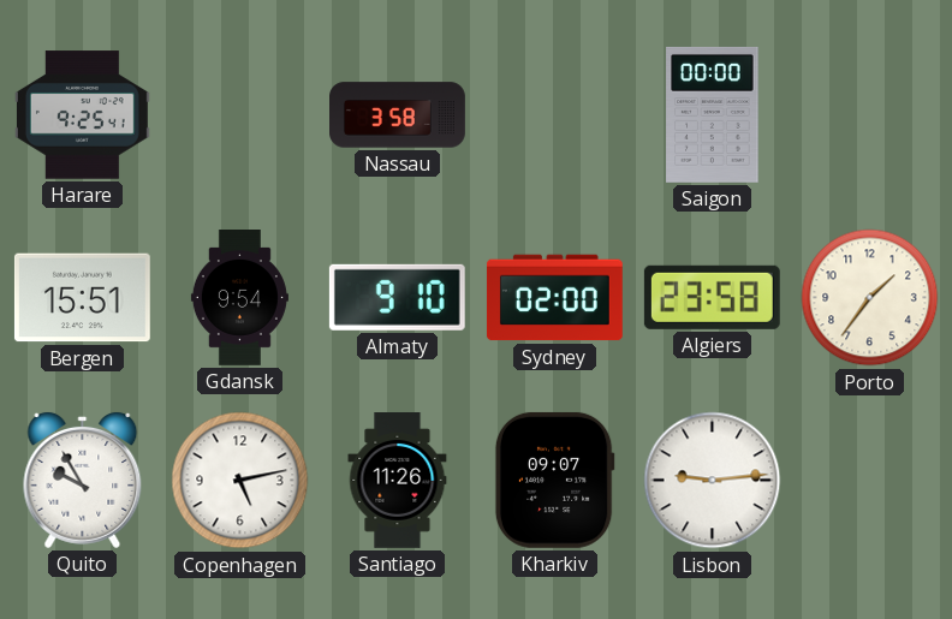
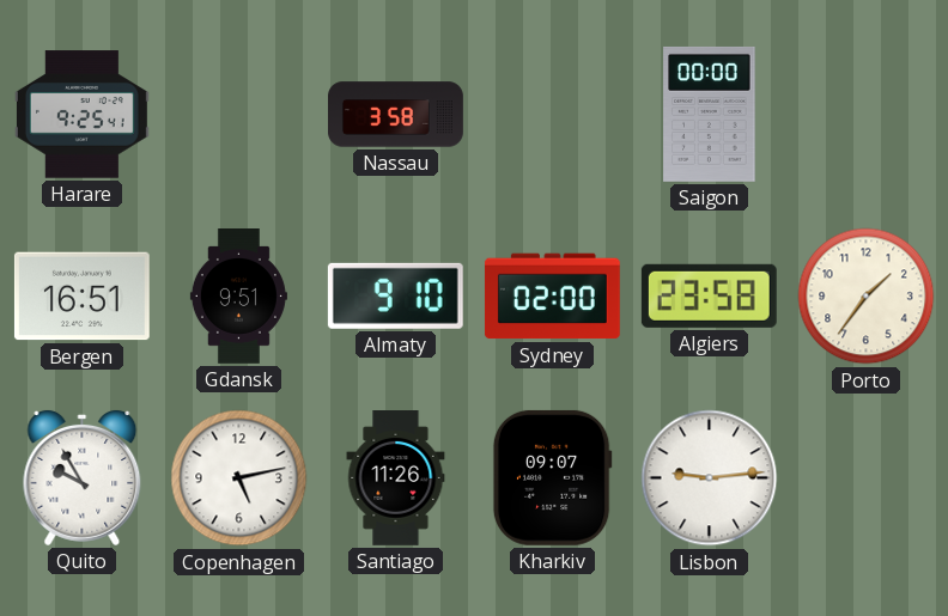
Bergen: 15:51 -> 16:51 (81, 297)
Gdansk: 9:54 -> 9:51 (238, 297)
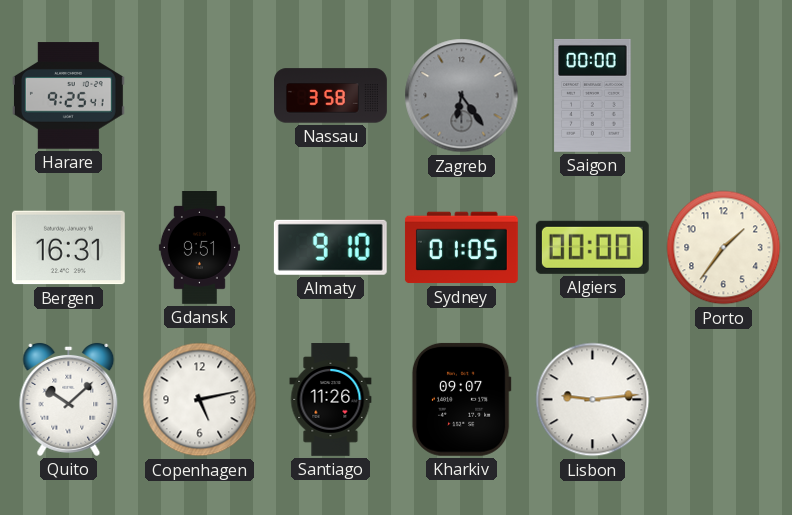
Zagreb: none -> 6:24 (462, 96)
Bergen: 16:51 -> 16:31 (68, 248)
Sydney: 02:00 -> 01:05 (461, 248)
Algiers: 23:58 -> 00:00 (592, 247)
Quito: 9:55 -> 10:08 (69, 399)
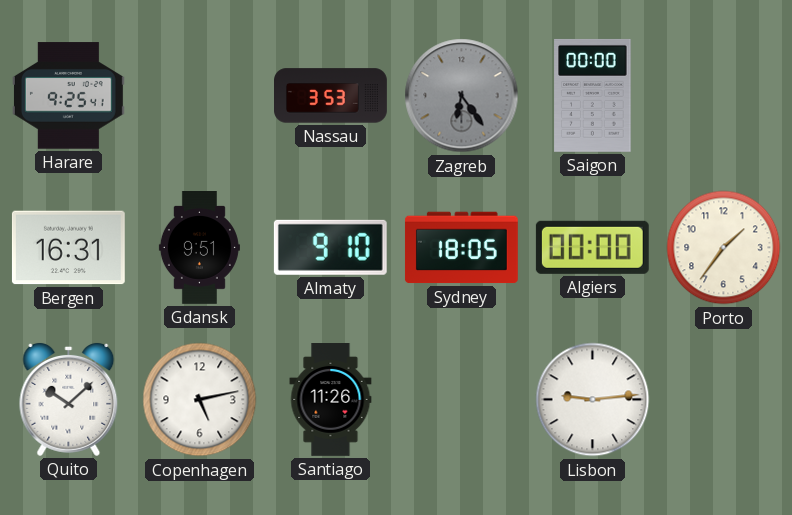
Nassau: 3:58 -> 3:53 (331, 96)
Sydney: 01:05 -> 18:05 (461, 248)
Kharkiv: 09:07 -> none (461, 399)
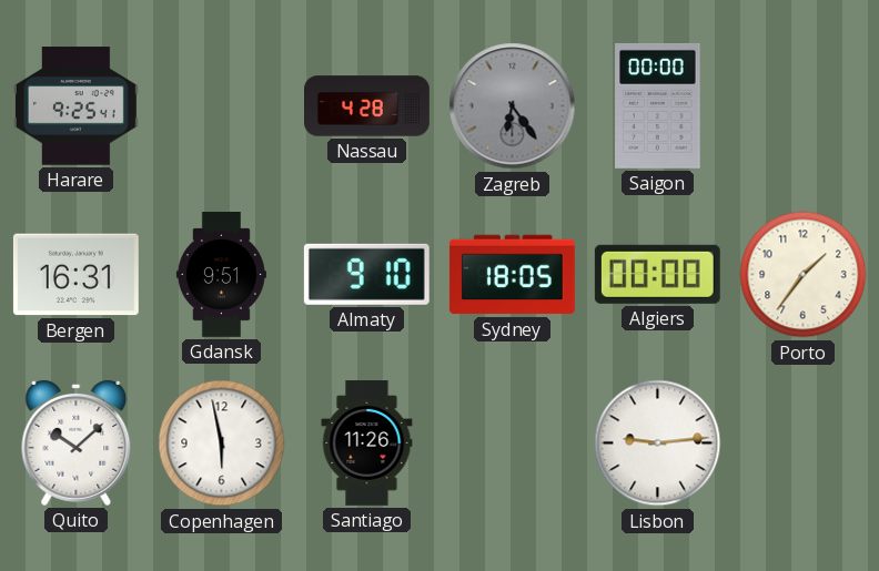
Nassau: 3:53 -> 4:28 (367, 106)
Copenhagen: 5:13 -> 5:58 (222, 443)
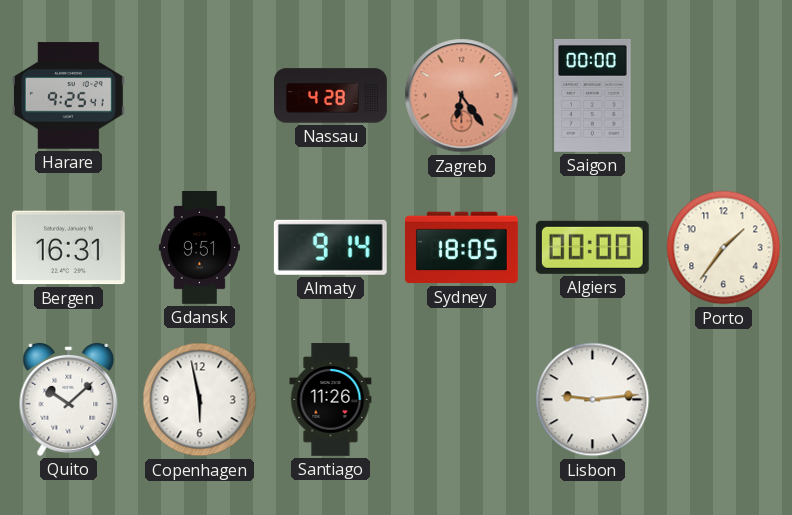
Zagreb dial: grey -> salmon (462, 96)
Almaty: 9:10 -> 9:14 (330, 247)
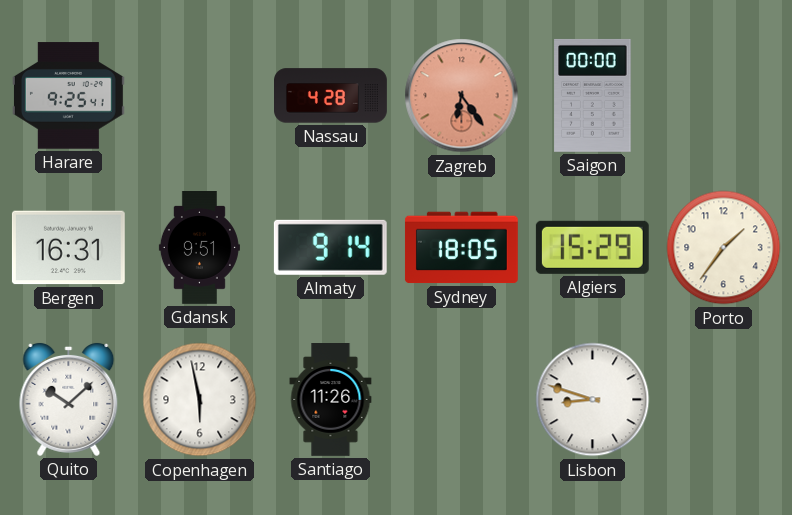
Algiers: 00:00 -> 15:29 (592, 247)
Lisbon: 9:14 -> 8:48 (593, 400)
